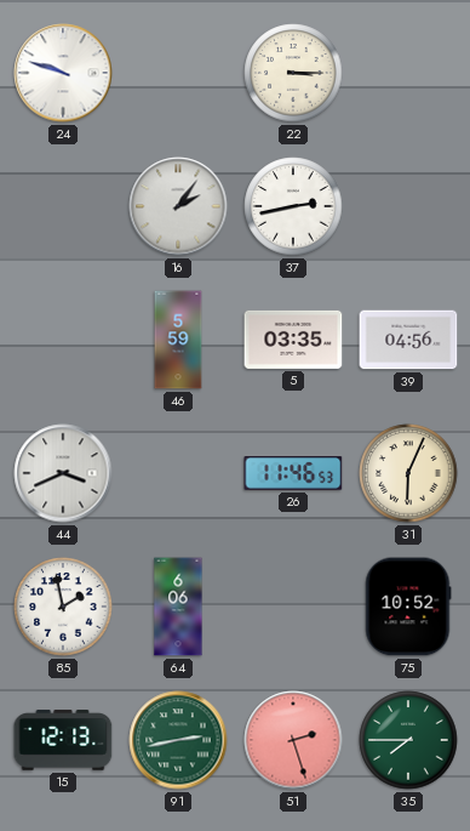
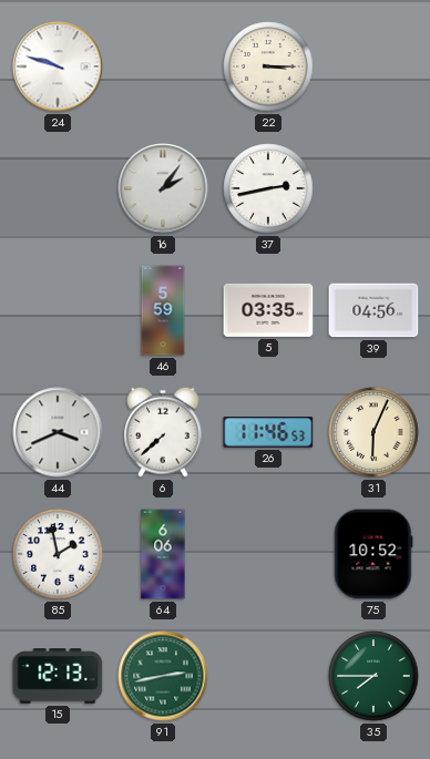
6: none -> 7:38 (163, 432)
51: 2:27 -> none (293, 740)
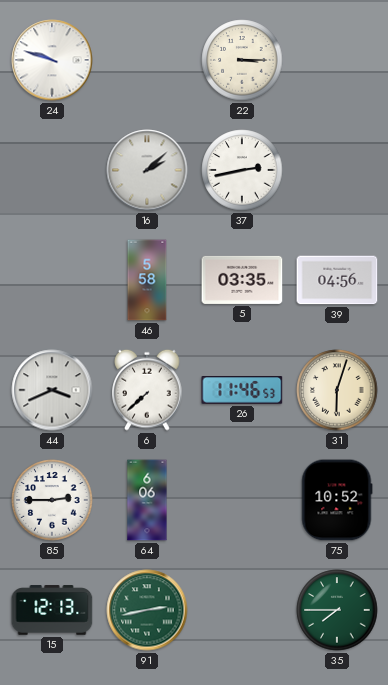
16: 2:06 -> 2:08 (147, 170)
46: 5:59 -> 5:58 (147, 280)
31: 6:04 -> 6:03 (337, 390)
85: 1:58 -> 2:45 (52, 500)
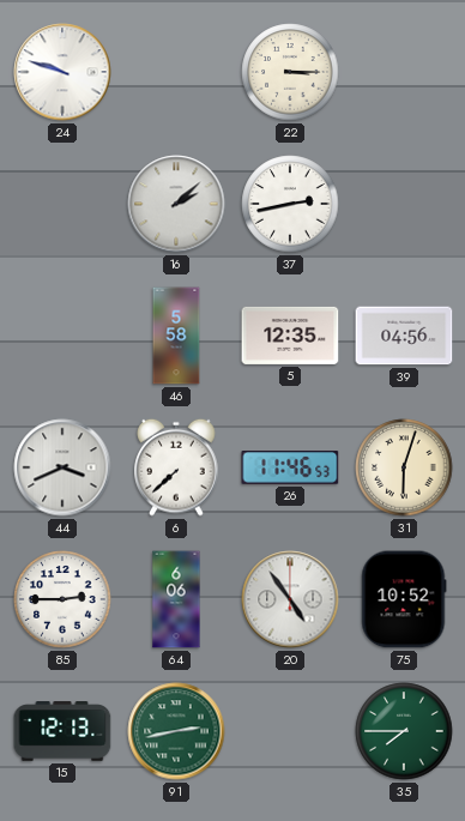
5: 03:35 -> 12:35 (290, 336)
20: none -> 4:54 (290, 599)
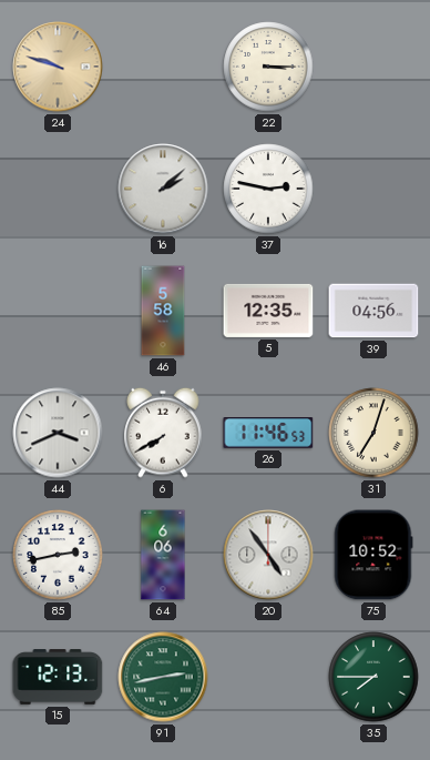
24 dial: white -> champagne (58, 67)
37: 2:43 -> 2:47 (268, 189)
6: 7:38 -> 7:40 (163, 433)
31: 6:03 -> 7:03 (373, 433)
85: 2:45 -> 2:43 (58, 555)
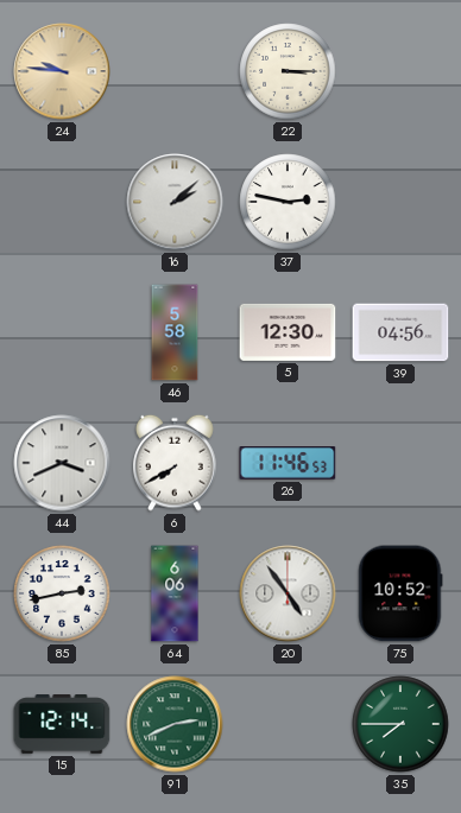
24: 9:48 -> 9:46 (62, 71)
5: 12:35 -> 12:30 (288, 332)
31: 7:03 -> none (373, 433)
15: 12:13 -> 12:14 (62, 724)
91: 2:43 -> 2:41 (175, 724)
